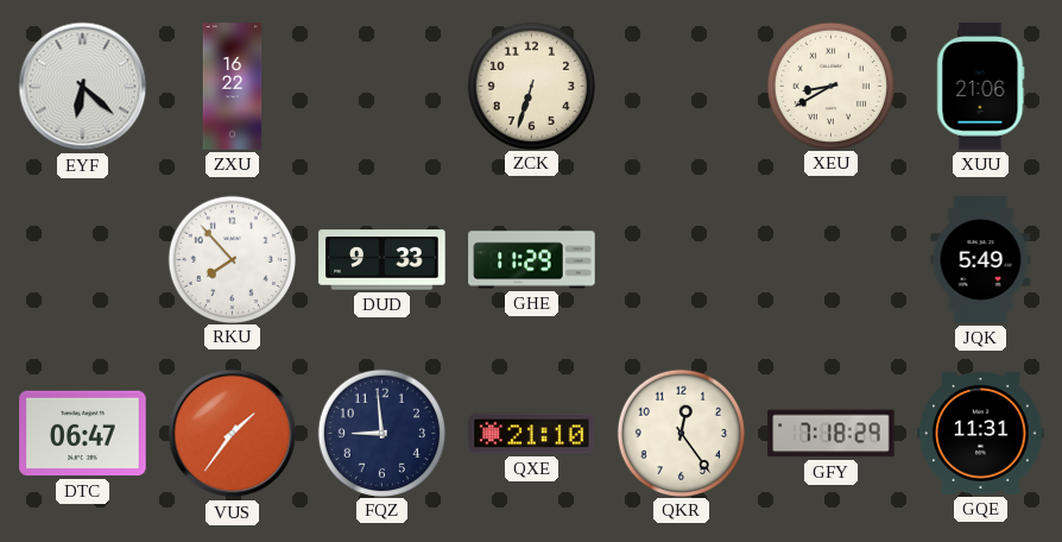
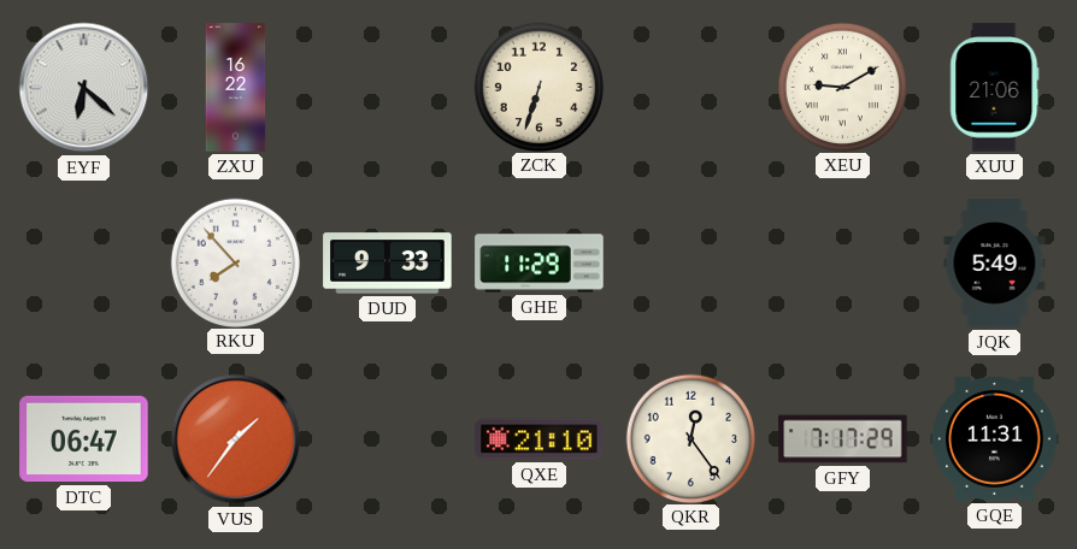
XEU: 8:40 -> 9:10 (842, 87)
FQZ: 8:59 -> none (381, 433)
GFY: 7:18 -> 7:17 (843, 439)
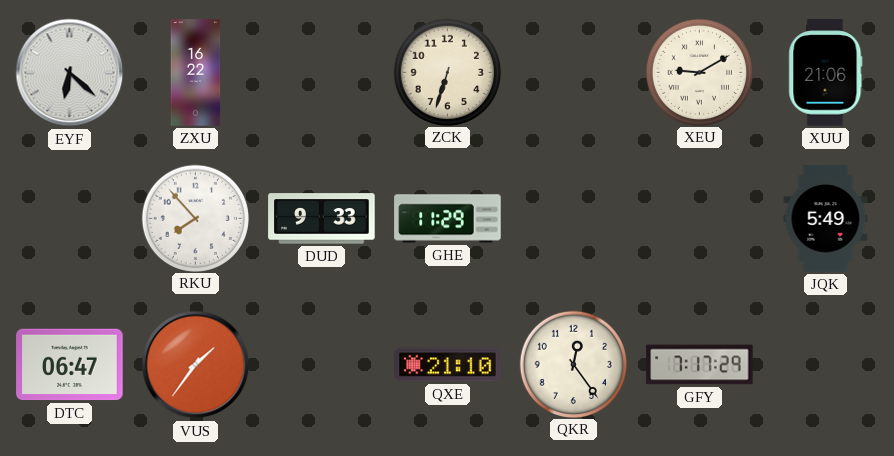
GQE: 11:31 -> none (995, 438)
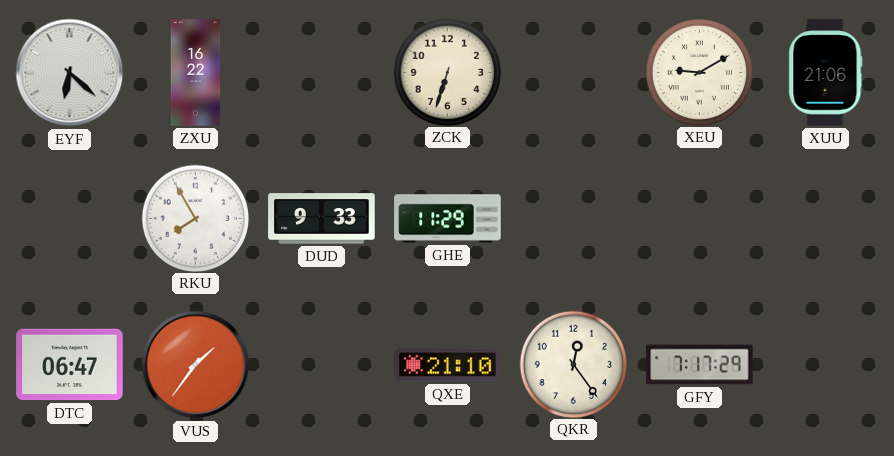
RKU: 7:53 -> 7:55 (195, 218)
JQK: 5:49 -> none (826, 219)
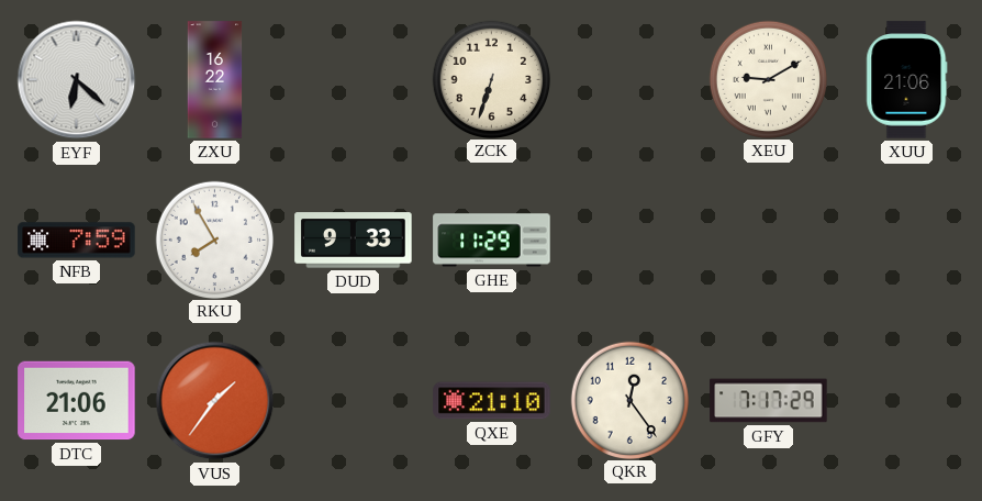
NFB: none -> 7:59 (77, 241)
DTC: 06:47 -> 21:06 (77, 401)
